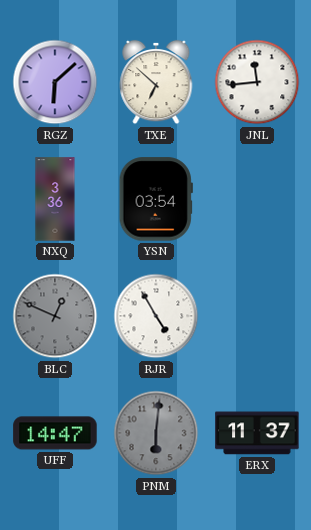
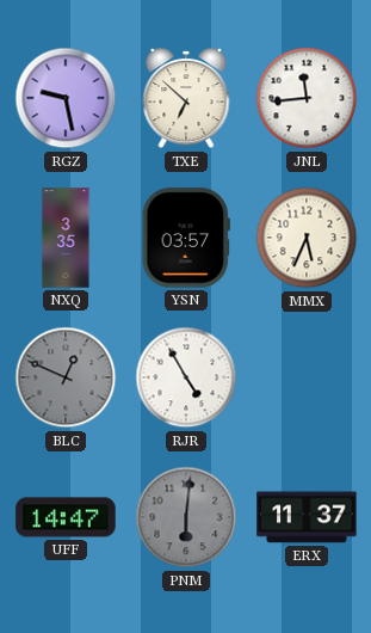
RGZ: 6:08 -> 9:28 (66, 98)
NXQ: 3:36 -> 3:35 (66, 238)
YSN: 03:54 -> 03:57 (186, 238)
MMX: none -> 5:34 (307, 238)
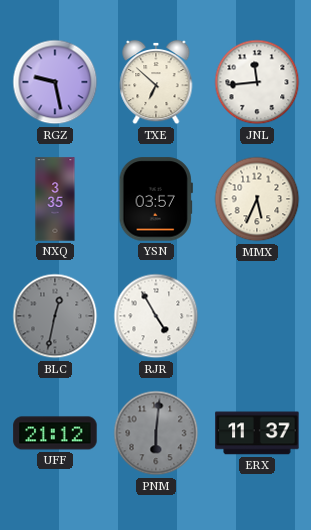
BLC: 12:49 -> 12:32 (55, 316)
UFF: 14:47 -> 21:12 (55, 433)
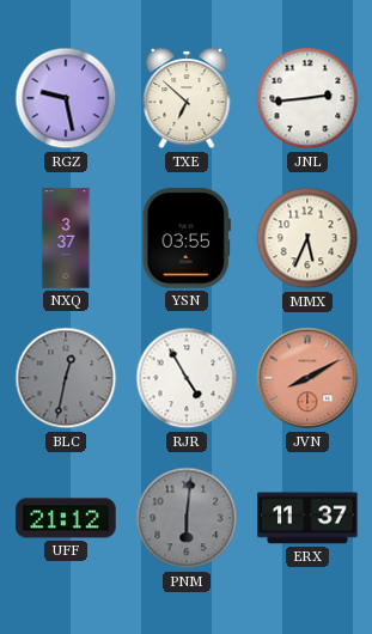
JNL: 11:44 -> 2:44 (307, 98)
NXQ: 3:35 -> 3:37 (66, 238)
YSN: 03:57 -> 03:55 (187, 238)
JVN: none -> 8:10 (307, 378)
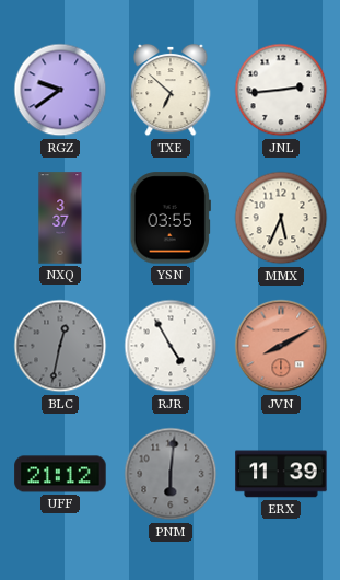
RGZ: 9:28 -> 9:39 (60, 90)
ERX: 11:37 -> 11:39 (281, 474)
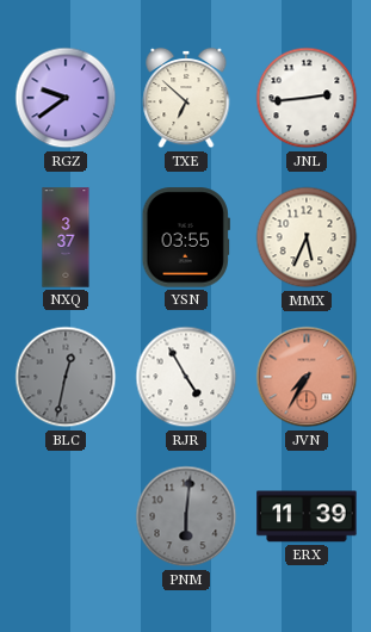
JVN: 8:10 -> 7:35 (307, 377)
UFF: 21:12 -> none (60, 474)
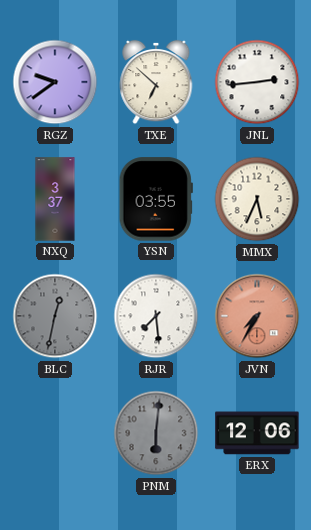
RJR: 4:55 -> 7:29 (156, 316)
ERX: 11:39 -> 12:06 (257, 433)
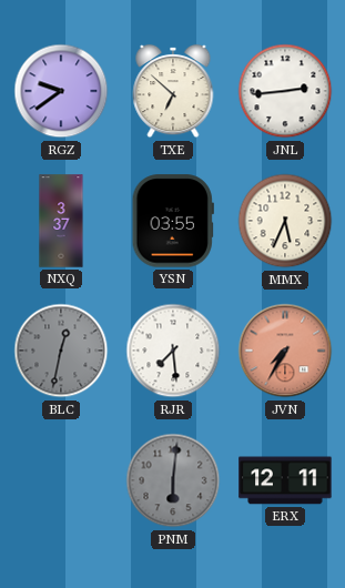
ERX: 12:06 -> 12:11 (285, 480)
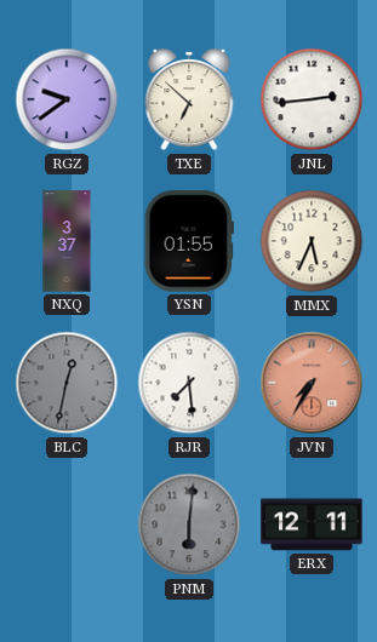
YSN: 03:55 -> 01:55 (189, 241)
